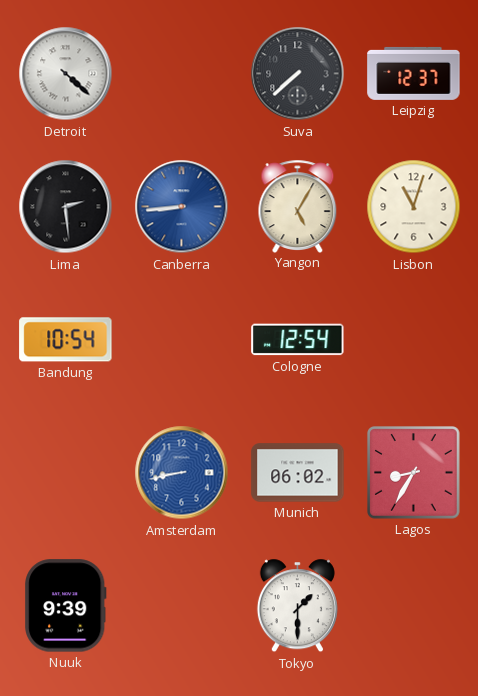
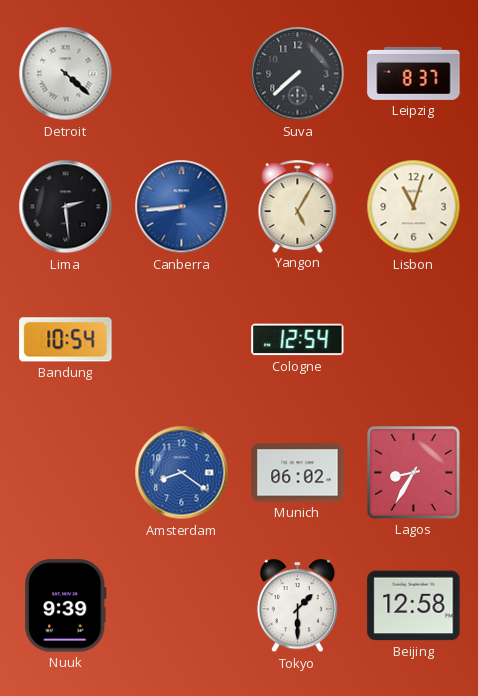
Leipzig: 12:37 -> 8:37 (414, 73)
Amsterdam: 8:43 -> 8:21 (182, 473)
Beijing: none -> 12:58 (414, 606)
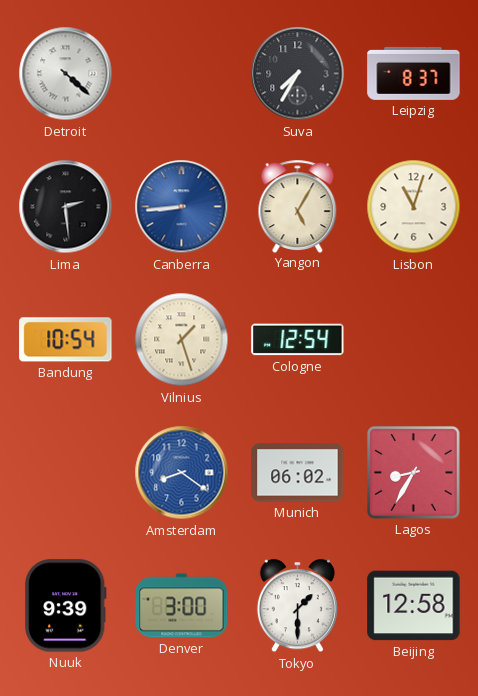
Suva: 7:38 -> 7:35 (298, 74)
Vilnius: none -> 1:27 (182, 340)
Denver: none -> 3:00 (182, 606)
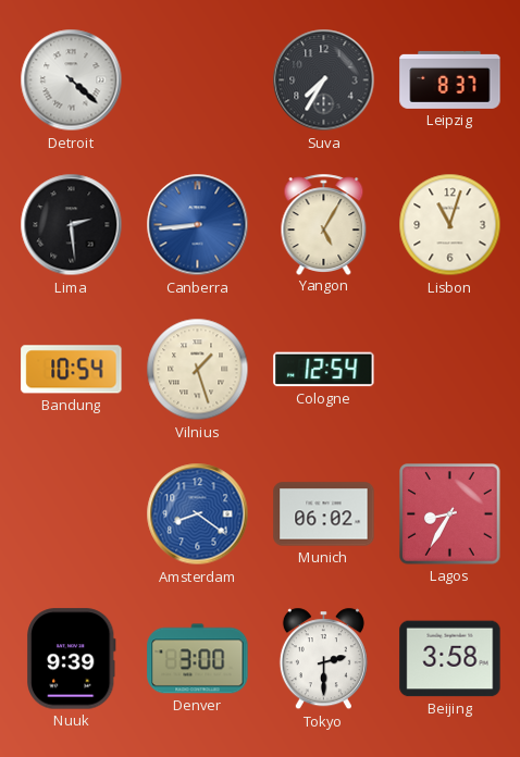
Tokyo: 1:30 -> 2:30 (323, 659)
Beijing: 12:58 -> 3:58 (450, 659)
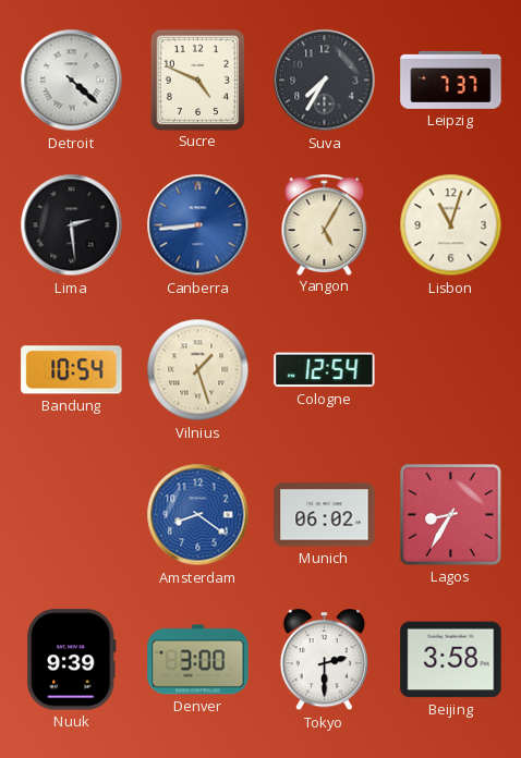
Sucre: none -> 4:49 (197, 80)
Leipzig: 8:37 -> 7:37 (451, 80)
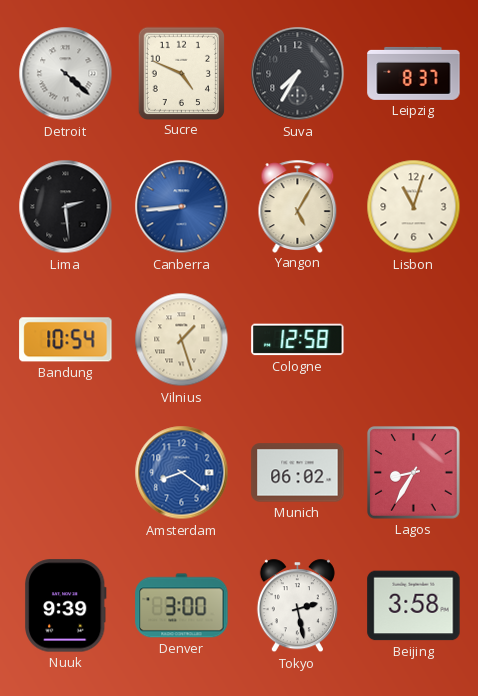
Leipzig: 7:37 -> 8:37 (414, 73)
Cologne: 12:54 -> 12:58 (298, 340)
Tokyo: 2:30 -> 2:28 (297, 606)
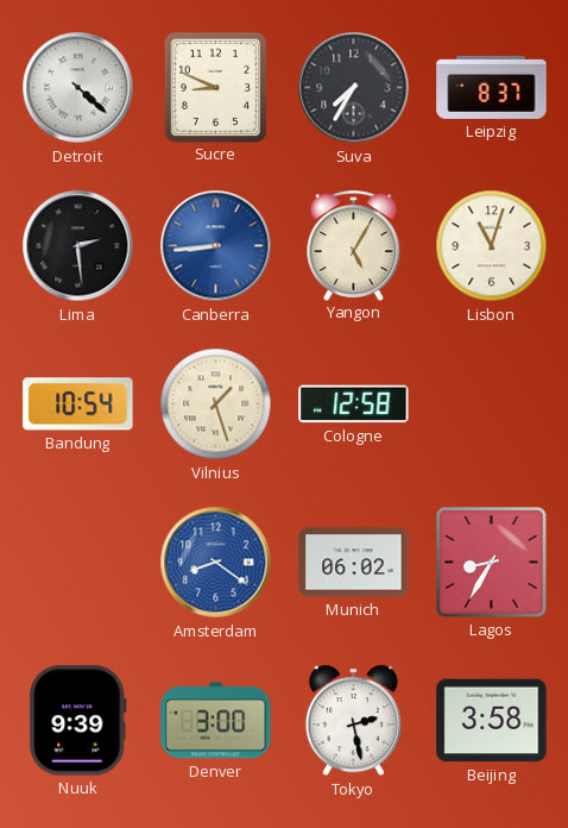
Sucre: 4:49 -> 8:49 (215, 87)
